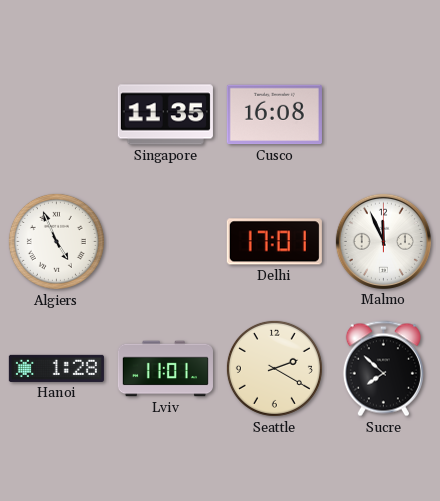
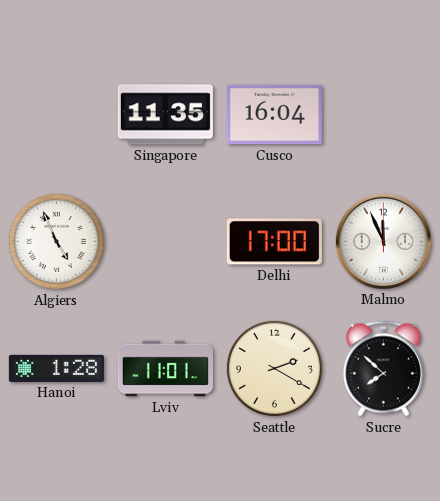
Cusco: 16:08 -> 16:04 (274, 115)
Delhi: 17:01 -> 17:00 (274, 242)
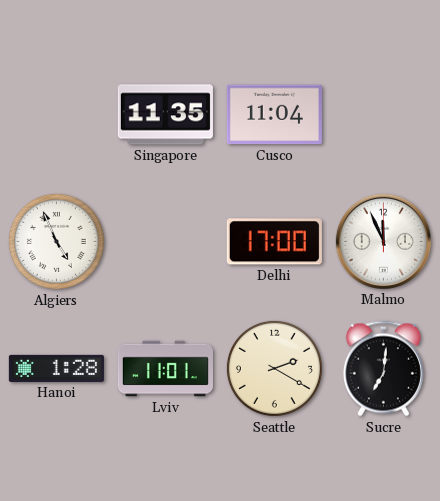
Cusco: 16:04 -> 11:04 (274, 115)
Sucre: 7:52 -> 7:01 (383, 369)
